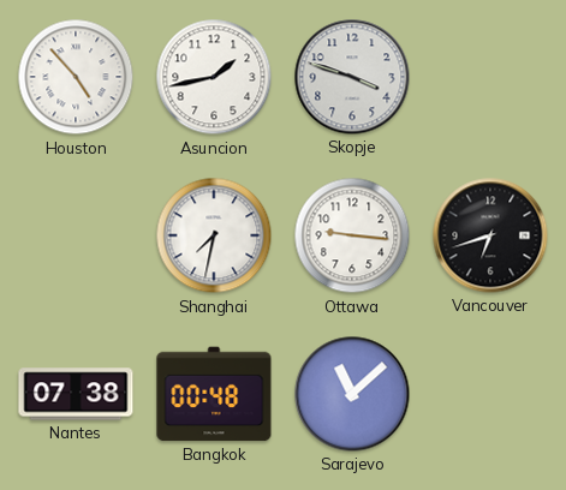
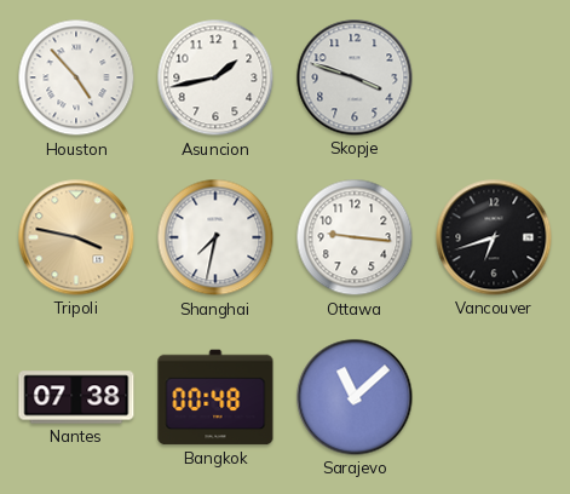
Tripoli: none -> 3:47 (76, 237)
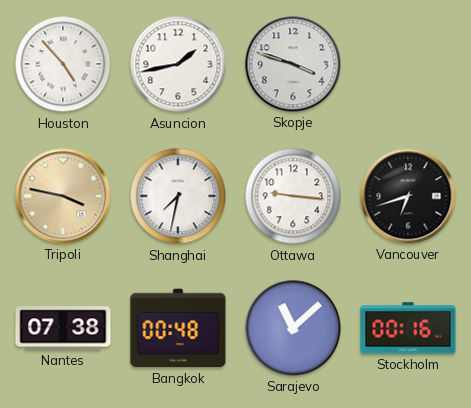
Stockholm: none -> 00:16 (408, 328)
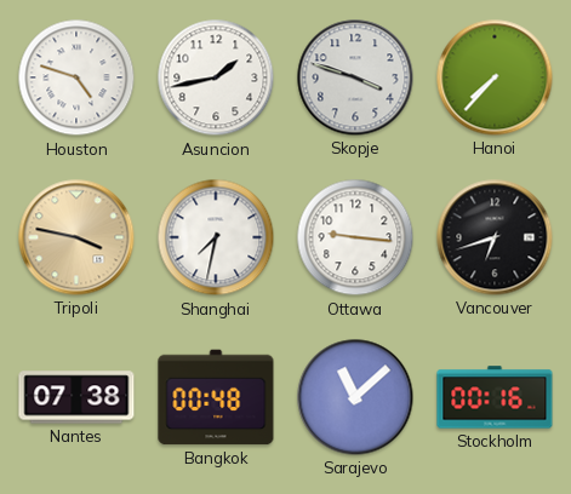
Houston: 4:53 -> 4:48 (76, 77)
Hanoi: none -> 7:37 (495, 77)
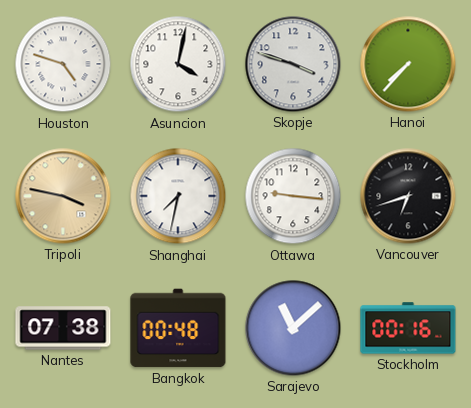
Asuncion: 1:43 -> 4:02 (178, 64)
